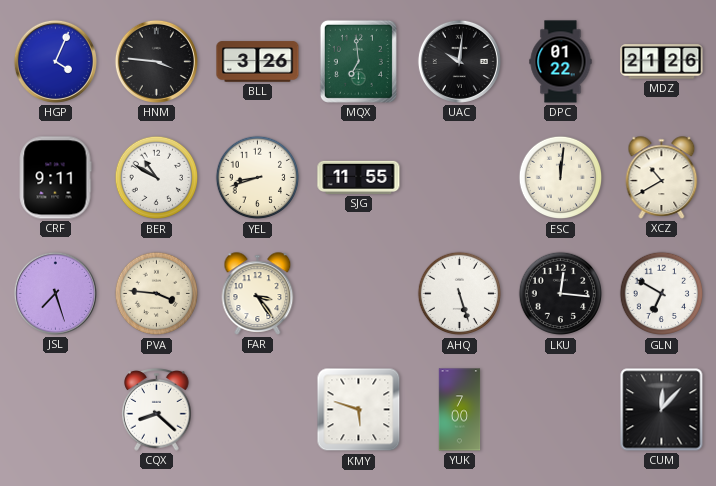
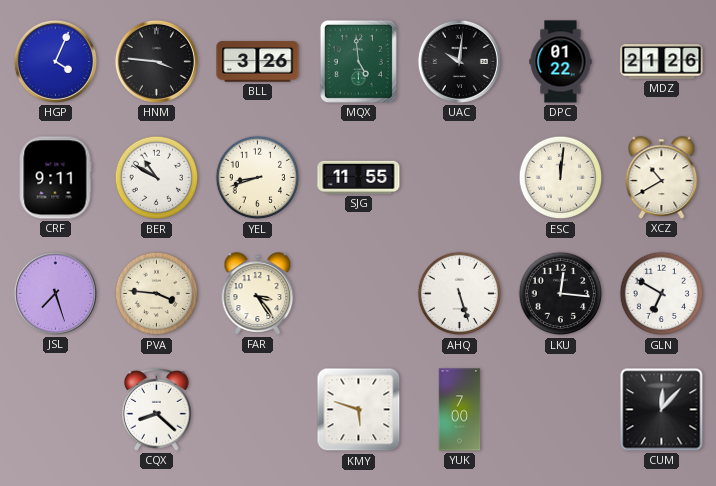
MQX: 6:59 -> 4:59 (358, 61)
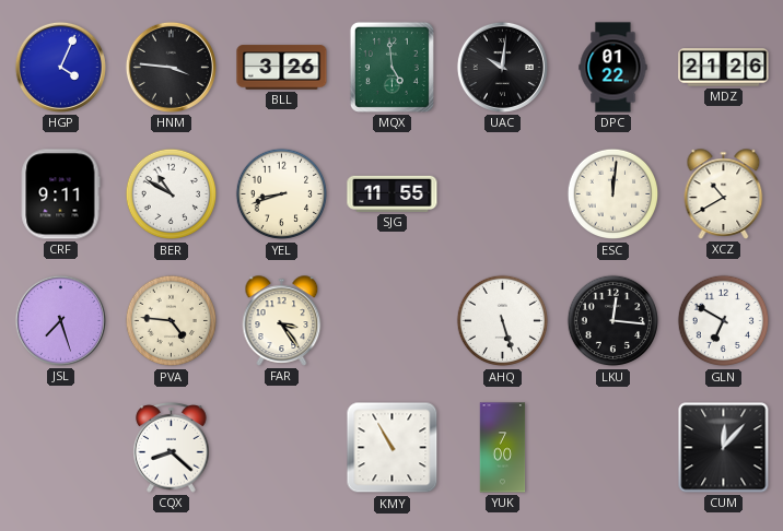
PVA: 3:46 -> 4:46 (172, 321)
KMY: 5:48 -> 10:55 (393, 448)
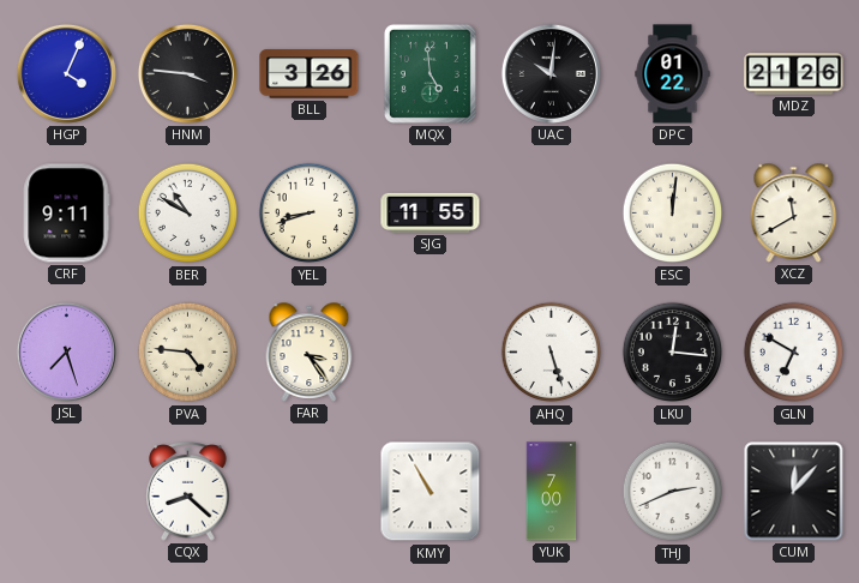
XCZ: 10:40 -> 11:40 (794, 214)
THJ: none -> 2:41 (673, 492)
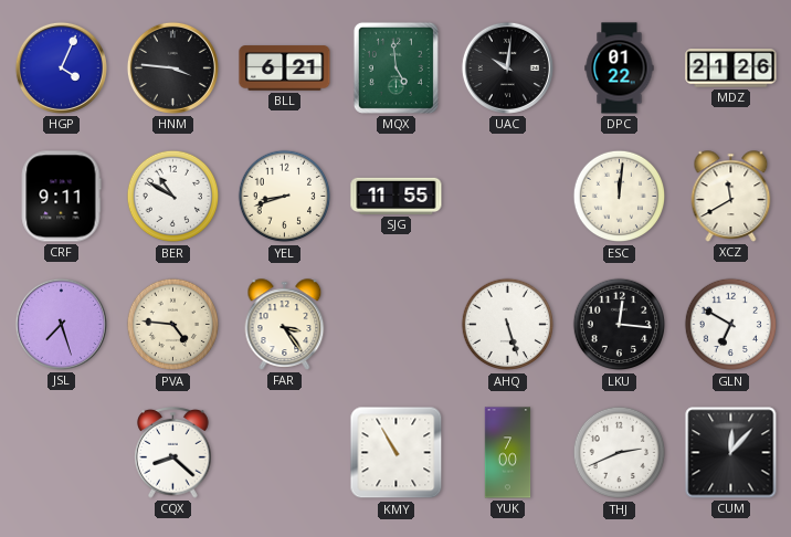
BLL: 3:26 -> 6:21 (285, 69)
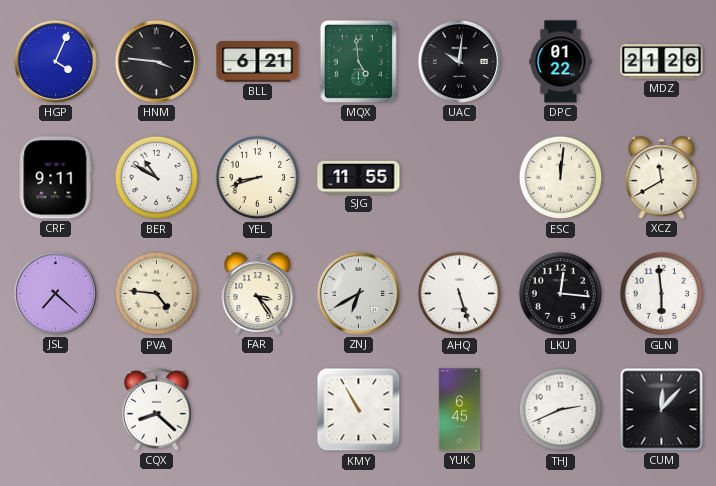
JSL: 7:27 -> 7:22 (55, 293)
ZNJ: none -> 6:40 (358, 293)
GLN: 6:50 -> 5:59 (662, 294)
YUK: 7:00 -> 6:45 (460, 410)
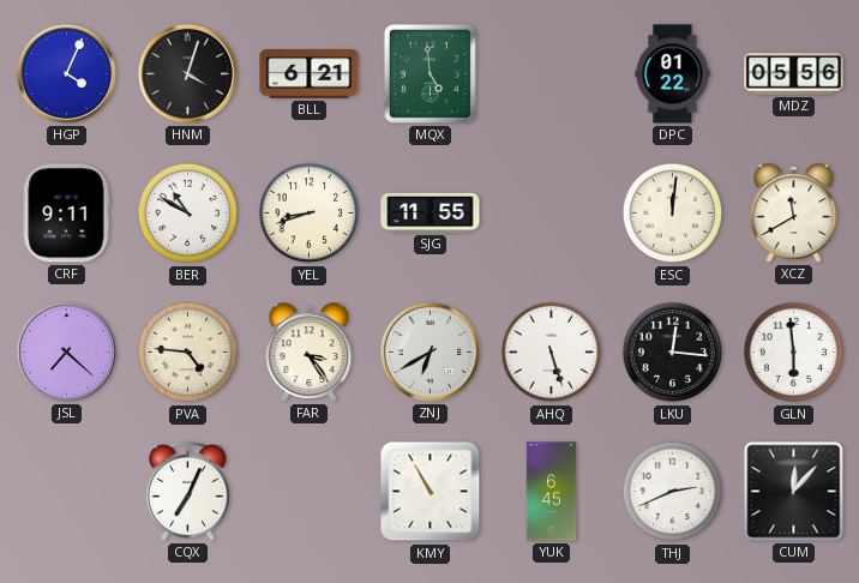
HNM: 3:46 -> 4:03 (187, 73)
UAC: 10:01 -> none (459, 61)
MDZ: 21:26 -> 05:56 (794, 74)
CQX: 8:22 -> 7:04 (188, 492)
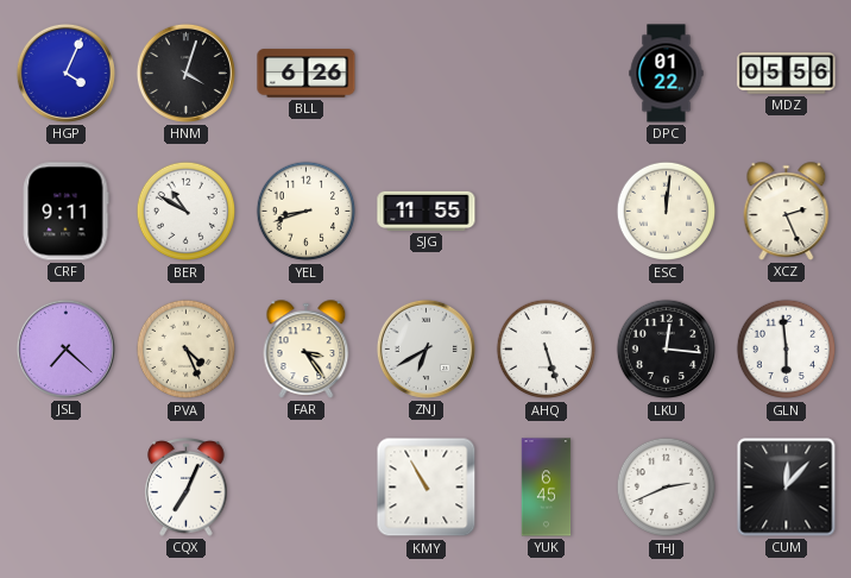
BLL: 6:21 -> 6:26 (307, 74)
MQX: 4:59 -> none (429, 73)
XCZ: 11:40 -> 2:26 (787, 212)
PVA: 4:46 -> 4:26 (187, 350)
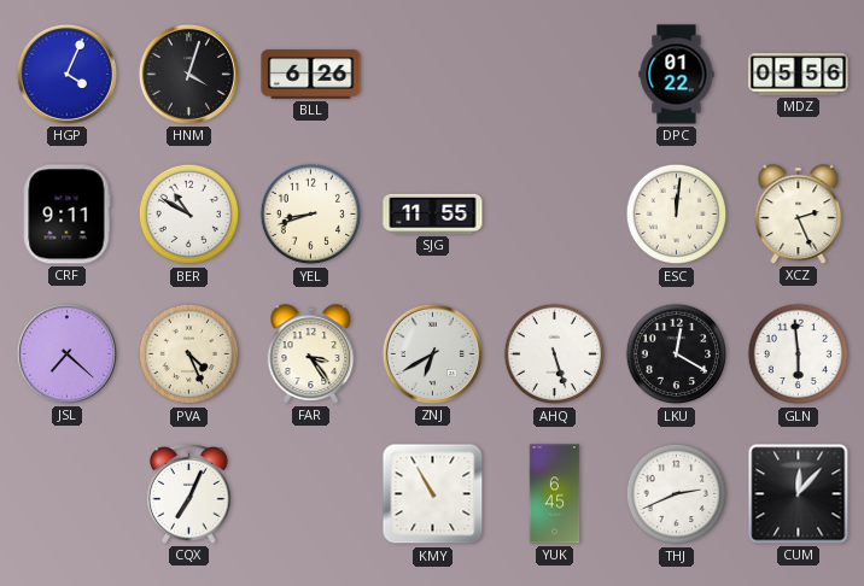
LKU: 12:16 -> 12:20 (677, 354)
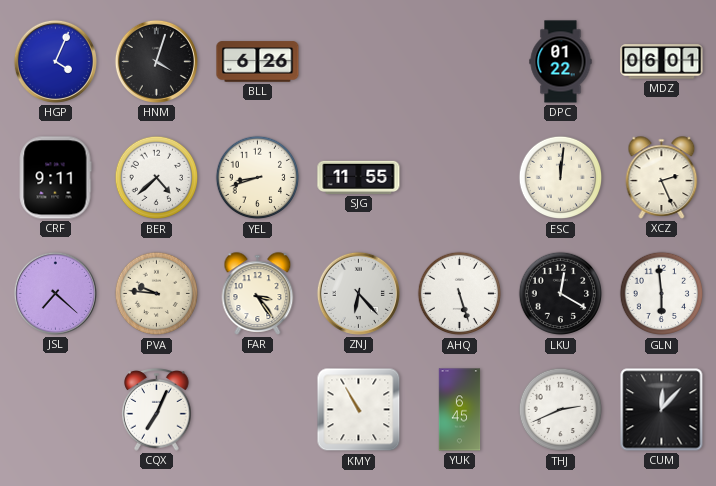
MDZ: 05:56 -> 06:01 (662, 62)
BER: 10:50 -> 4:38 (157, 178)
PVA: 4:26 -> 9:46 (157, 294)
ZNJ: 6:40 -> 6:23 (358, 293)
